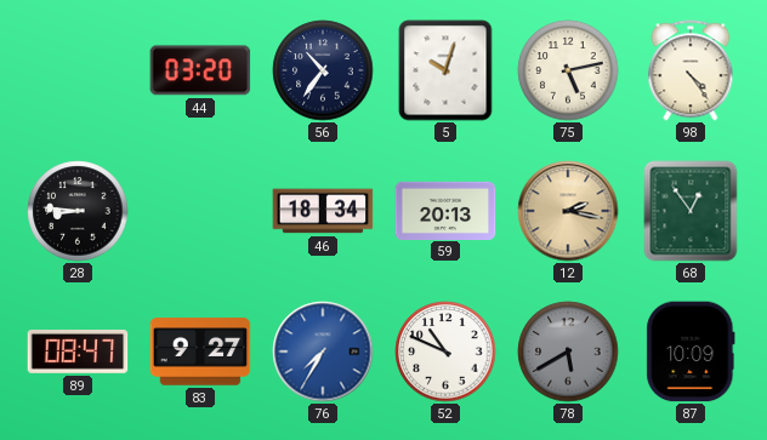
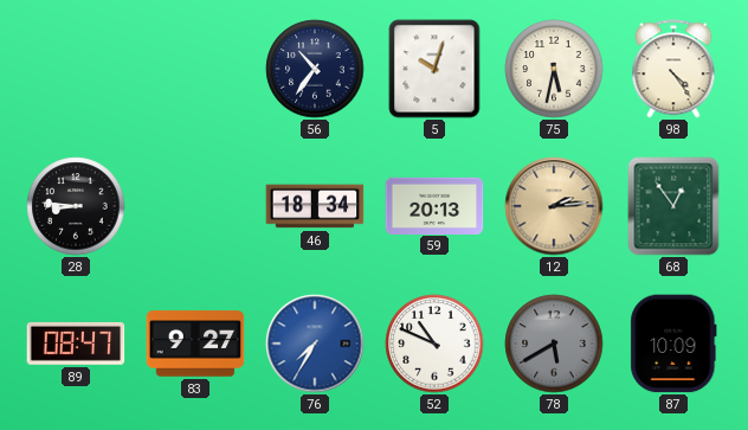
44: 03:20 -> none (200, 70)
75: 5:13 -> 5:32 (554, 69)
12: 2:17 -> 2:14 (554, 206)
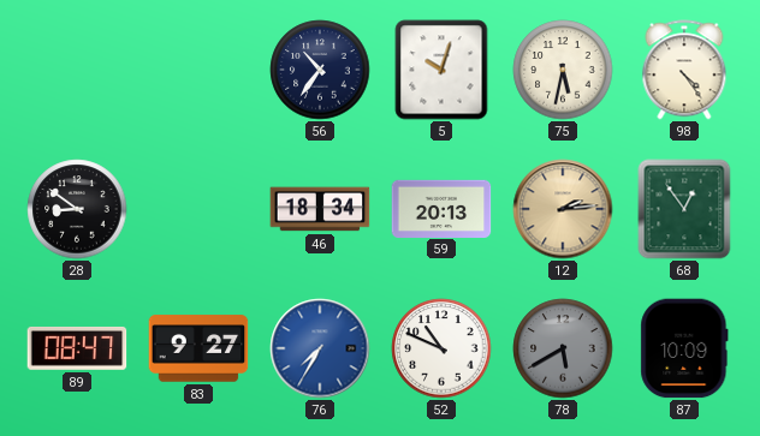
28: 8:46 -> 8:51 (77, 209)
